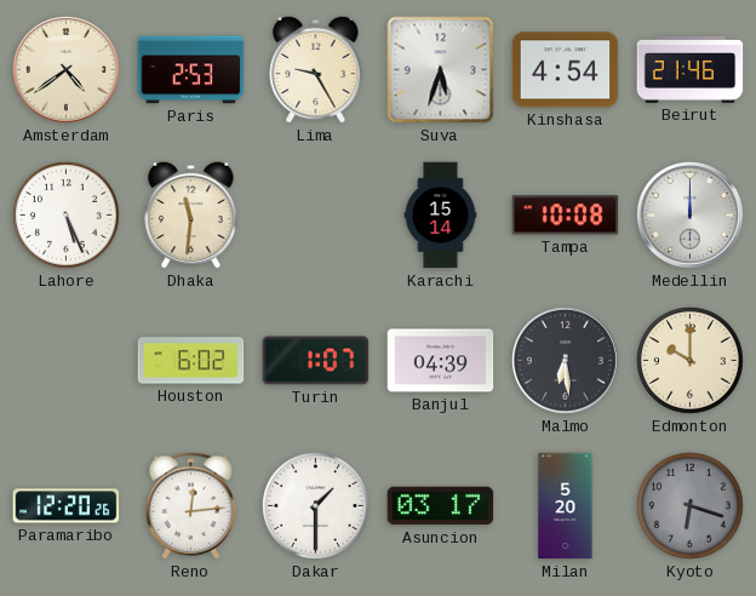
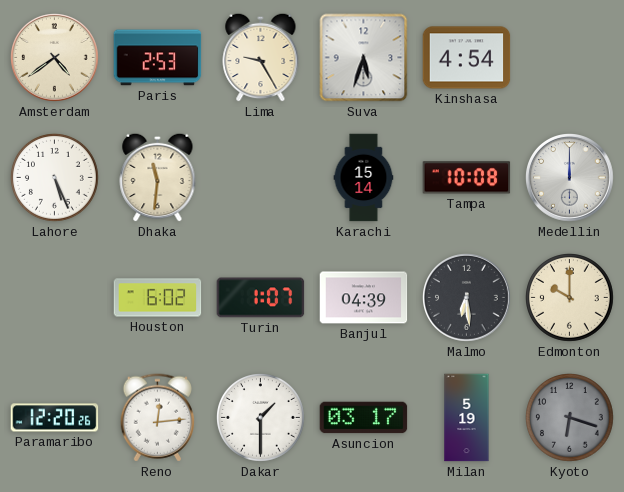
Beirut: 21:46 -> none (691, 69)
Milan: 5:20 -> 5:19 (467, 418)
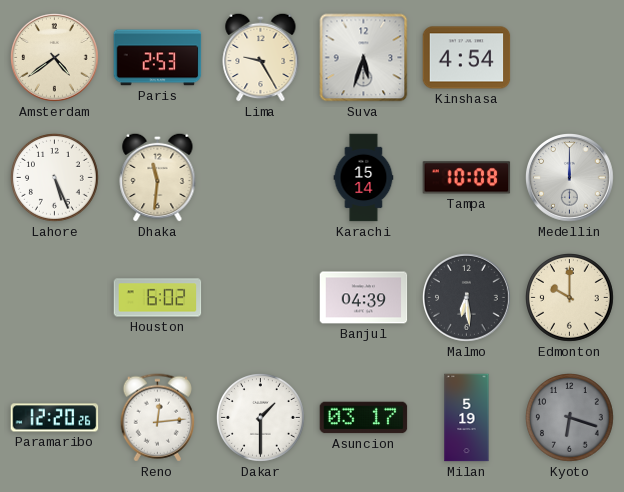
Turin: 1:07 -> none (261, 298)
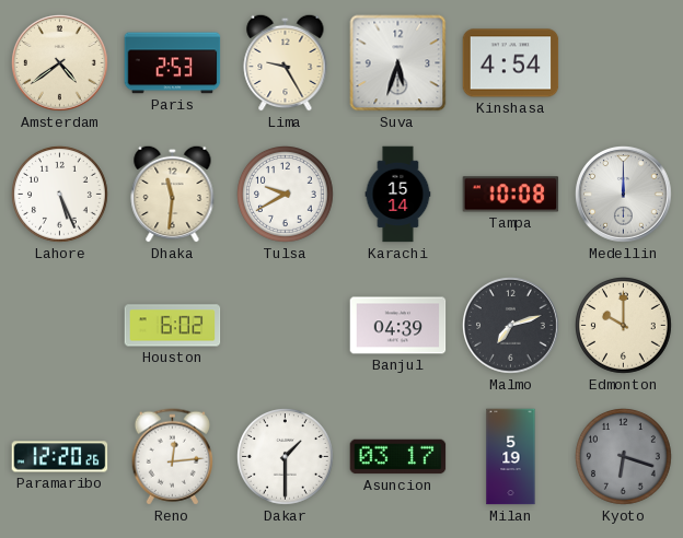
Tulsa: none -> 9:40 (286, 195)
Malmo: 6:29 -> 7:12 (511, 326)
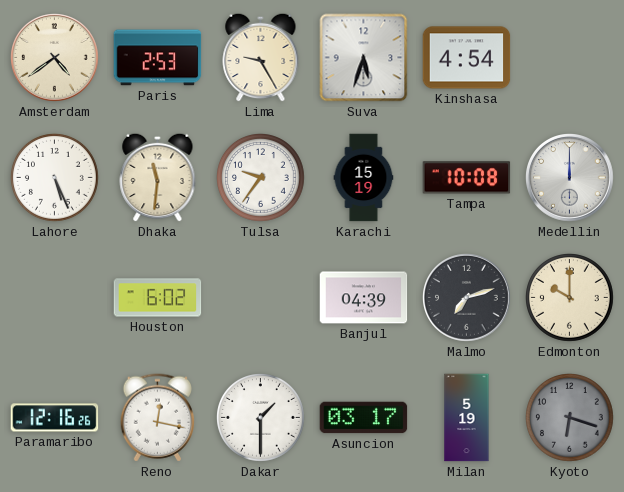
Tulsa: 9:40 -> 9:36 (261, 178)
Karachi: 15:14 -> 15:19 (364, 178)
Paramaribo: 12:20 -> 12:16 (55, 418)
Reno: 12:14 -> 12:17 (157, 418)
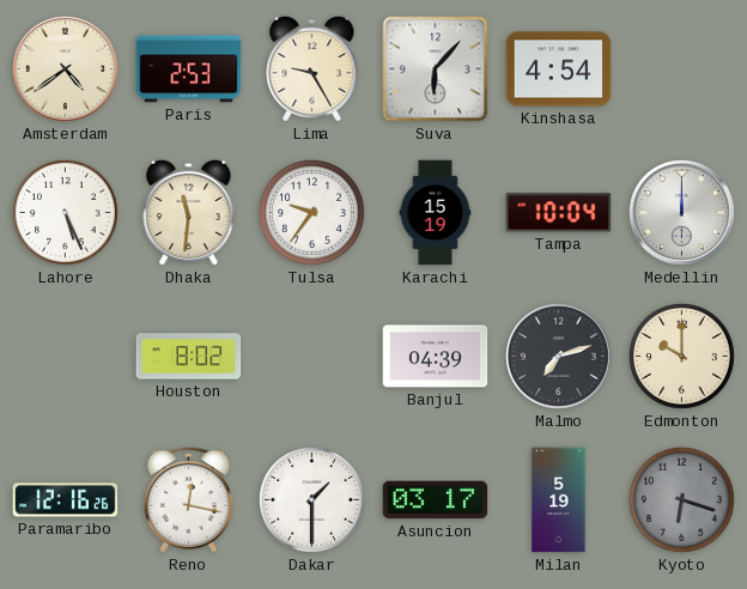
Suva: 5:33 -> 6:07 (436, 69)
Tampa: 10:08 -> 10:04 (559, 213)
Houston: 6:02 -> 8:02 (189, 357)
